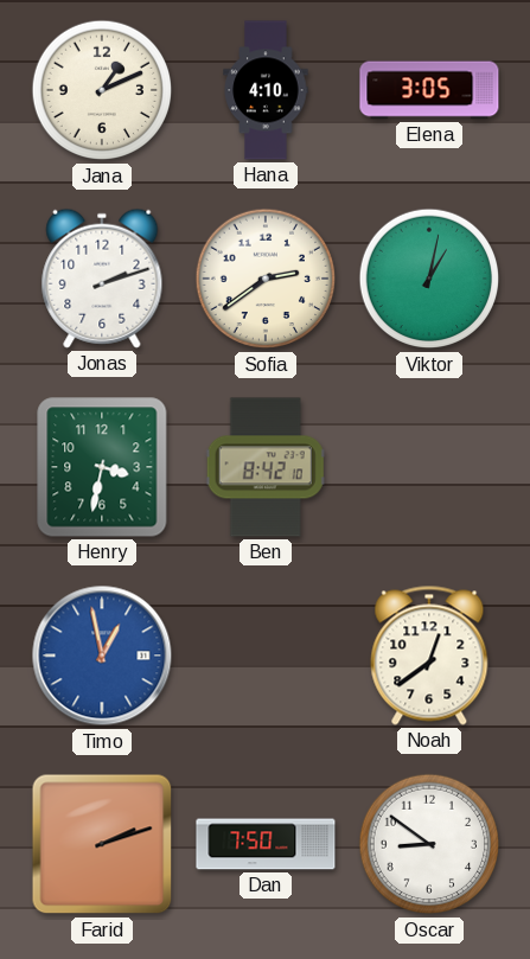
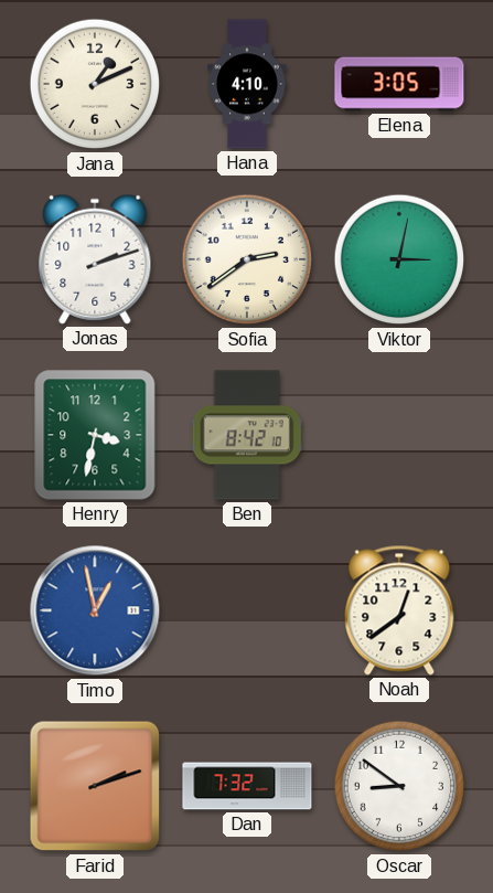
Viktor: 1:02 -> 3:02 (399, 259)
Dan: 7:50 -> 7:32 (247, 786)
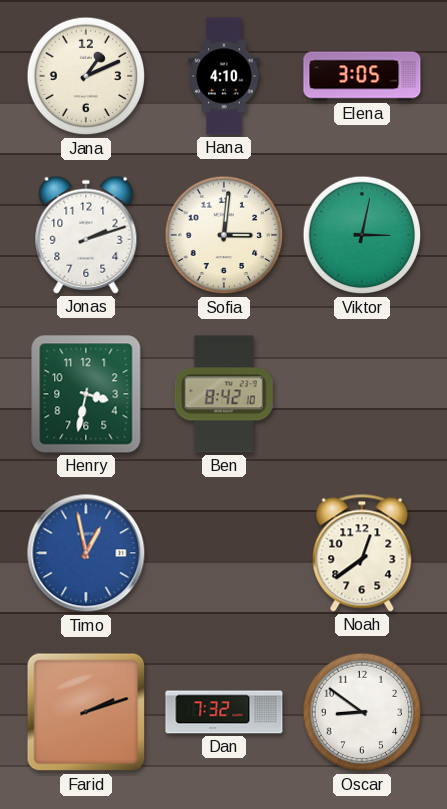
Sofia: 2:39 -> 3:01 (224, 235)
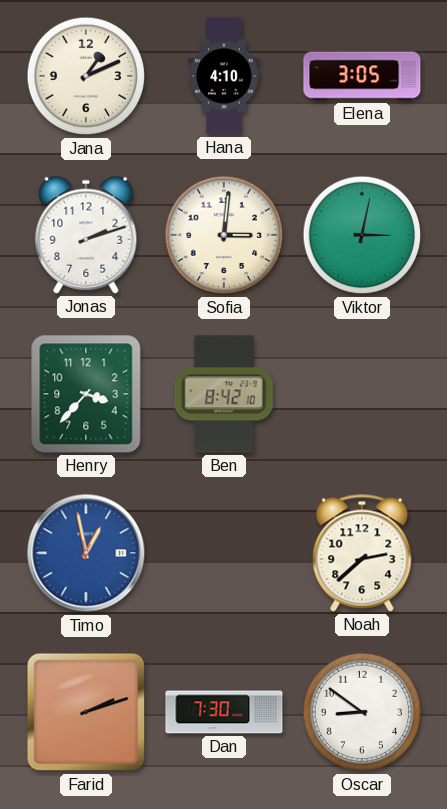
Henry: 3:32 -> 3:37 (86, 394)
Noah: 12:39 -> 2:38 (362, 553)
Dan: 7:32 -> 7:30 (224, 712)
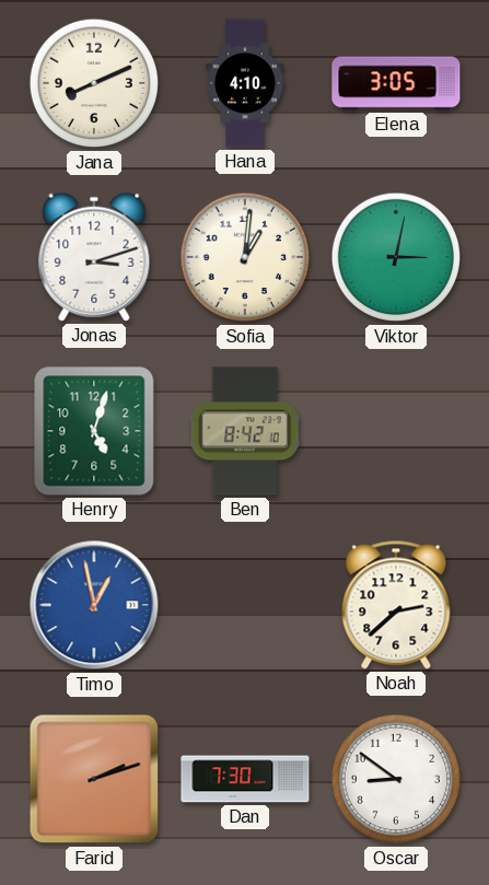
Jana: 1:11 -> 8:11 (94, 83)
Jonas: 2:12 -> 3:12 (94, 257)
Sofia: 3:01 -> 1:01 (245, 257)
Henry: 3:37 -> 5:03 (94, 431)
